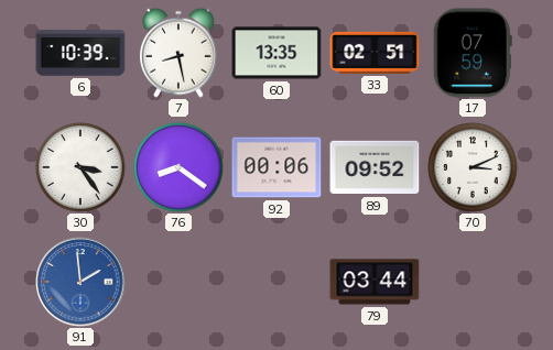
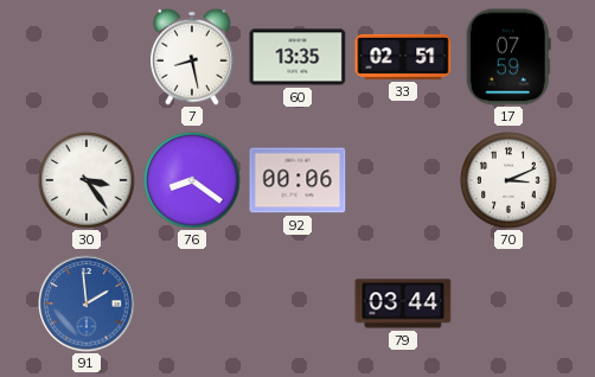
6: 10:39 -> none (80, 53)
89: 09:52 -> none (375, 167)
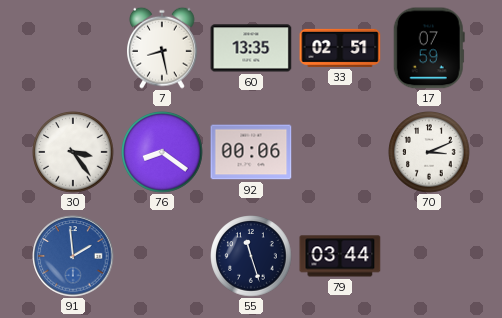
55: none -> 11:27 (251, 256)
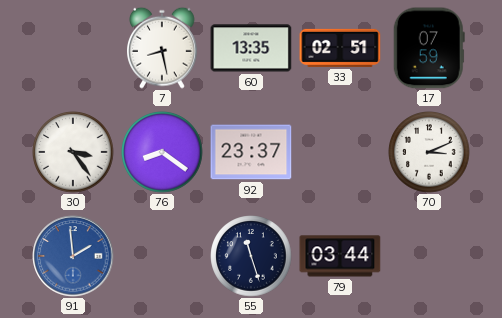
92: 00:06 -> 23:37 (251, 152)
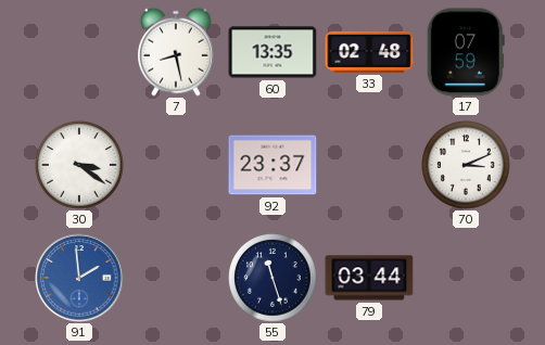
33: 02:51 -> 02:48 (369, 52)
30: 3:24 -> 3:21 (79, 165)
76: 8:21 -> none (162, 152)
